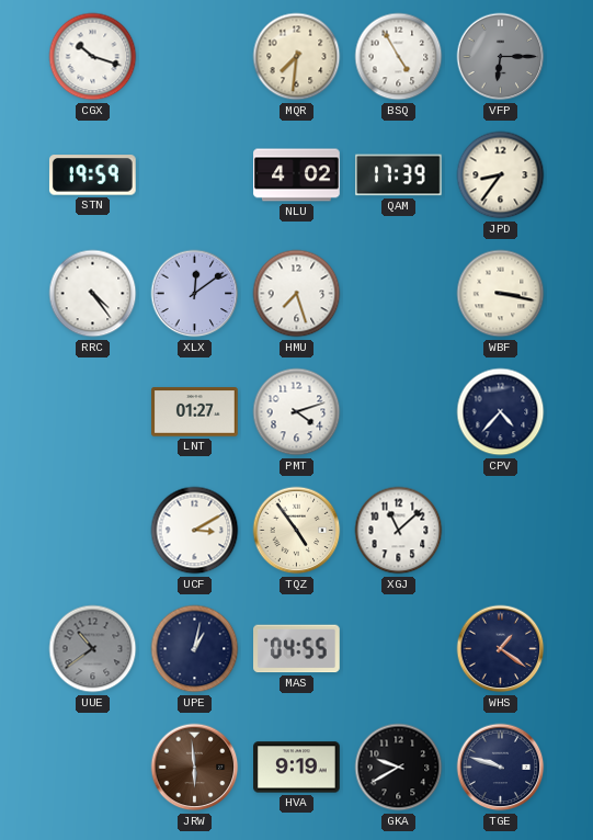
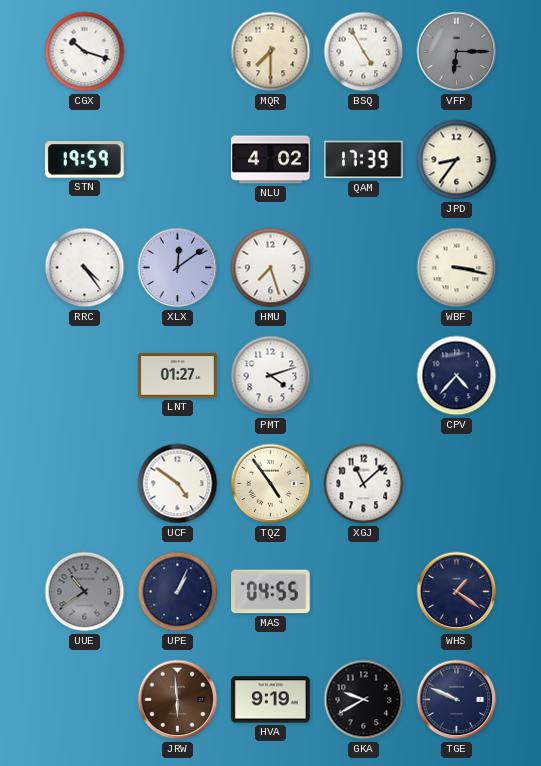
MQR: 7:31 -> 7:30 (271, 52)
UCF: 3:10 -> 4:51 (178, 484)
UPE: 1:02 -> 1:04 (178, 592)
TGE: 9:48 -> 9:49 (457, 700)
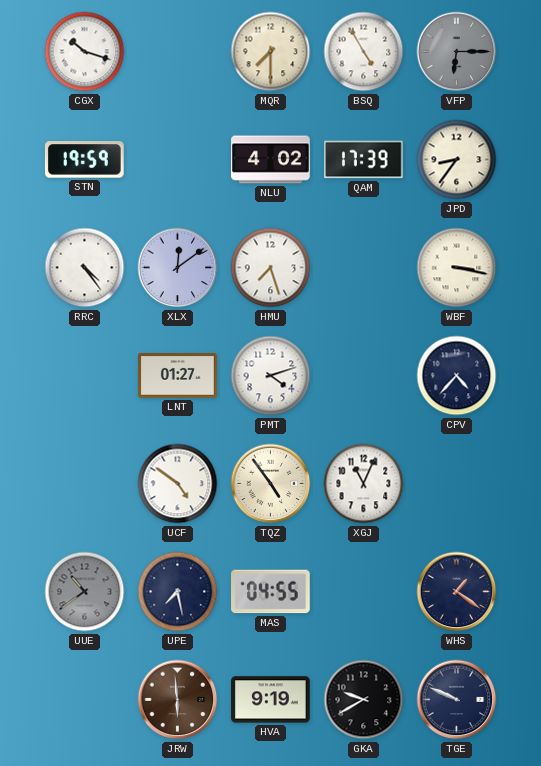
XGJ: 11:08 -> 11:04 (364, 484)
UPE: 1:04 -> 7:28 (178, 592)
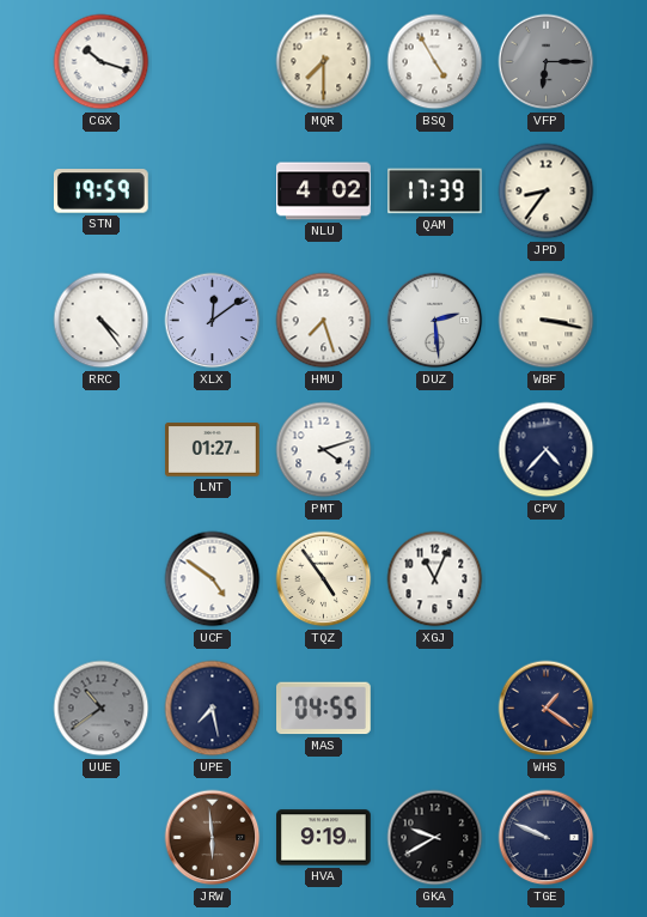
DUZ: none -> 2:29 (435, 321)
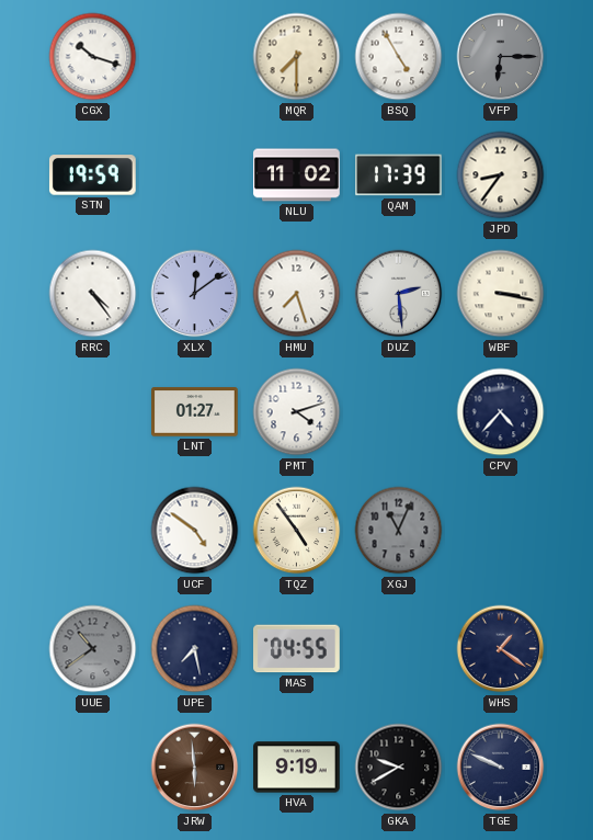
NLU: 4:02 -> 11:02 (297, 175)
XGJ dial: white -> grey (399, 531)
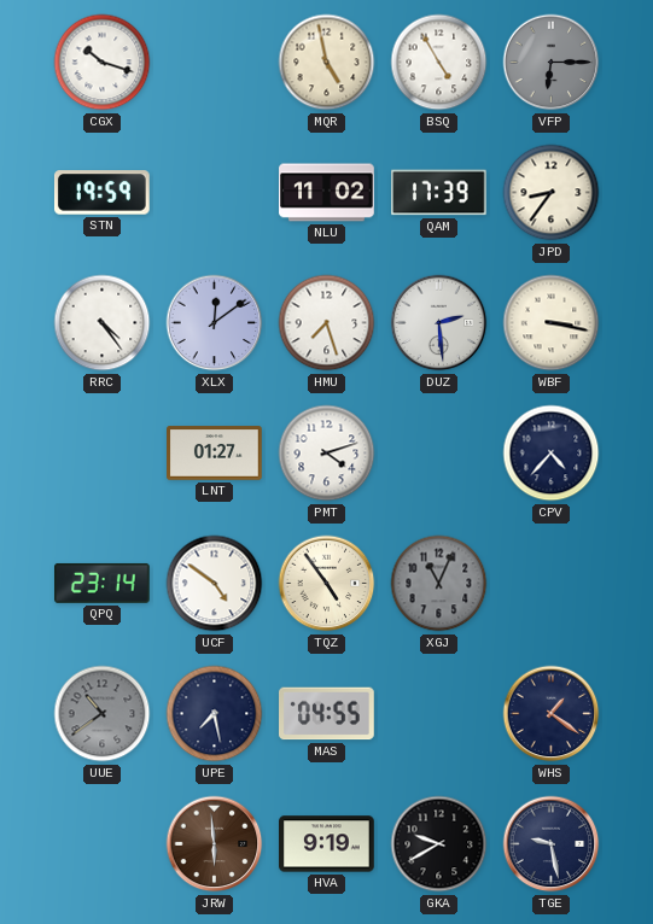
MQR: 7:30 -> 4:58 (327, 63)
QPQ: none -> 23:14 (103, 583)
TGE: 9:49 -> 9:28 (552, 844)
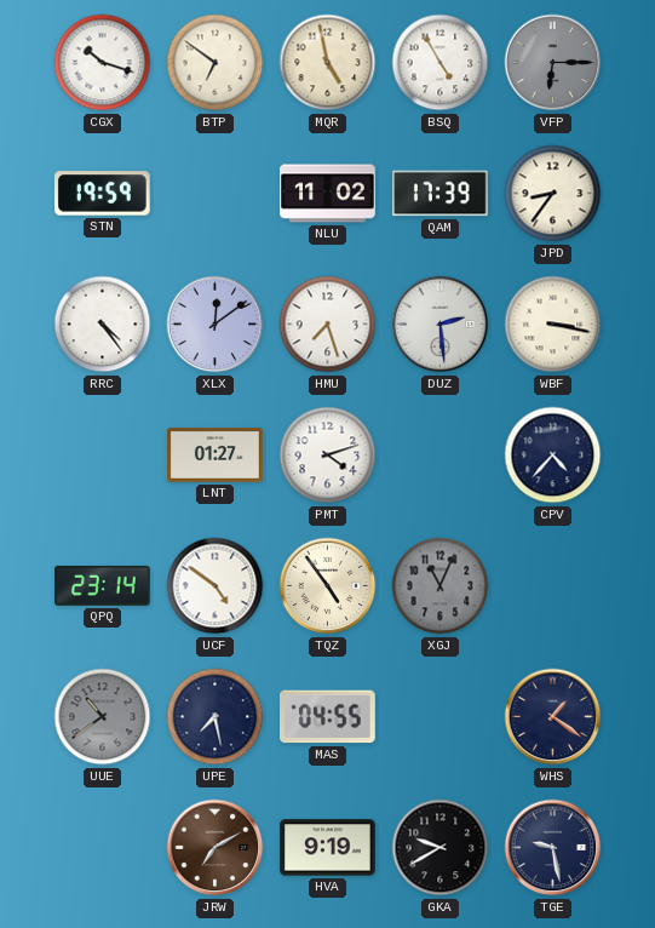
BTP: none -> 6:51 (216, 63)
JRW: 5:59 -> 7:10 (216, 848)
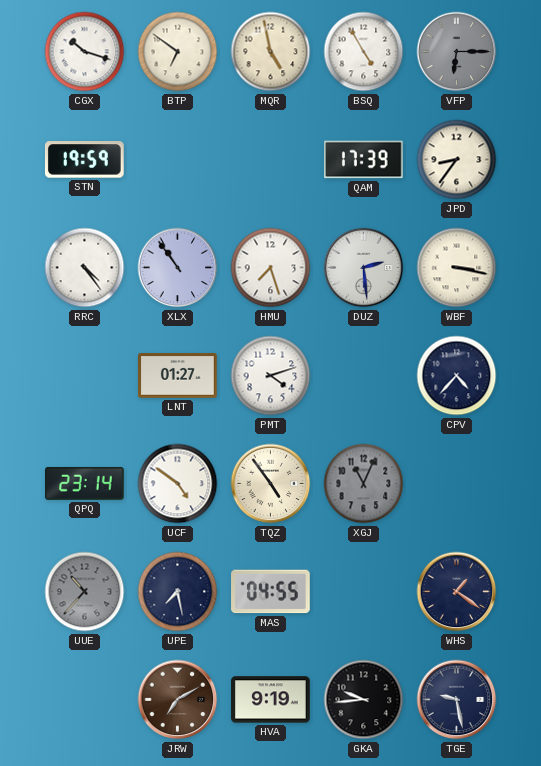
NLU: 11:02 -> none (328, 194)
XLX: 12:09 -> 10:54 (178, 268)
UUE: 10:39 -> 10:37 (85, 592)
GKA: 9:40 -> 9:44 (364, 700)
